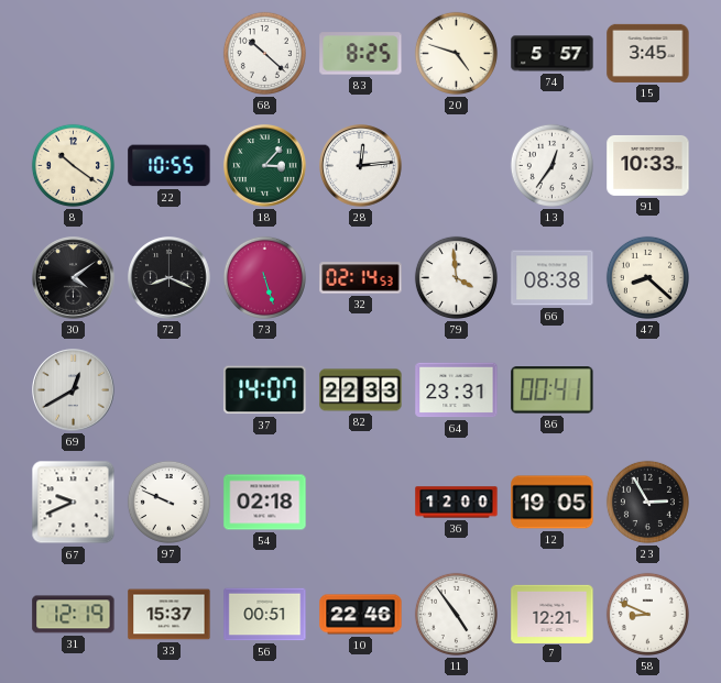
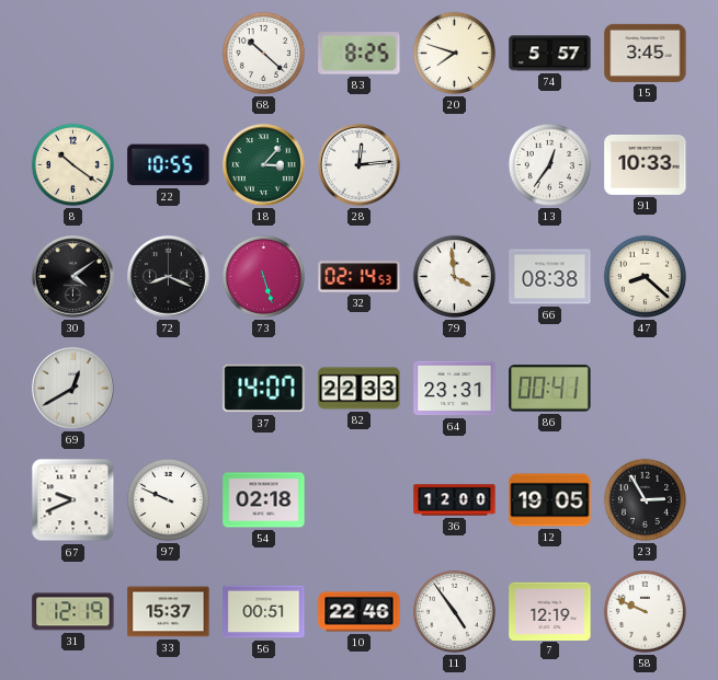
20: 4:48 -> 7:48 (454, 53)
7: 12:21 -> 12:19 (550, 611)
58: 8:49 -> 9:49 (645, 611)
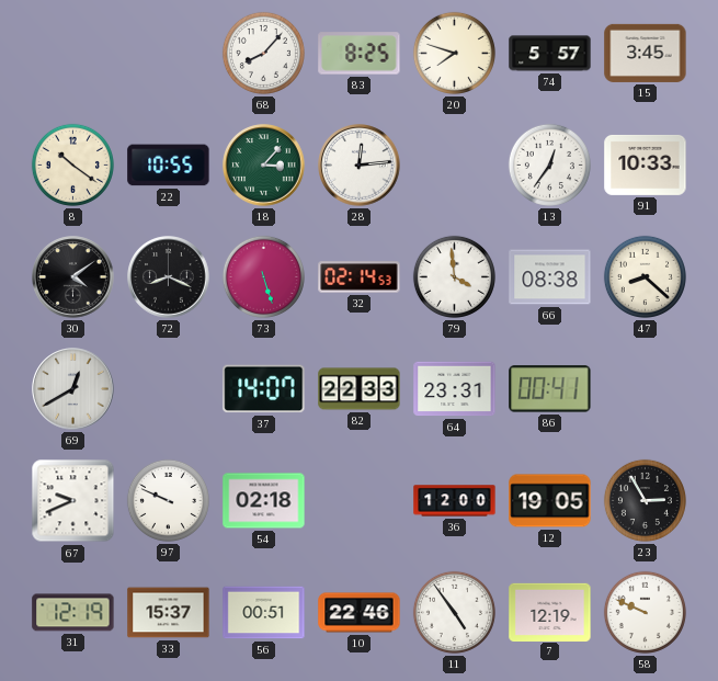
68: 10:22 -> 8:07 (263, 53)
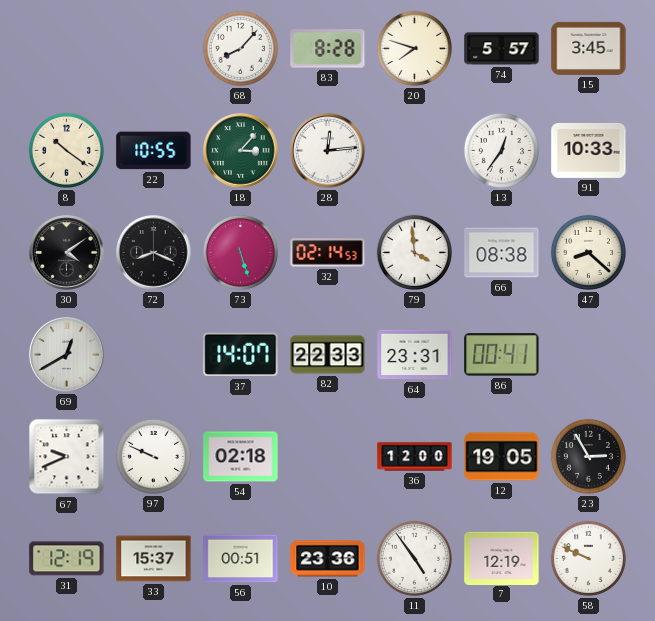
83: 8:25 -> 8:28 (328, 49)
10: 22:46 -> 23:36 (328, 559)
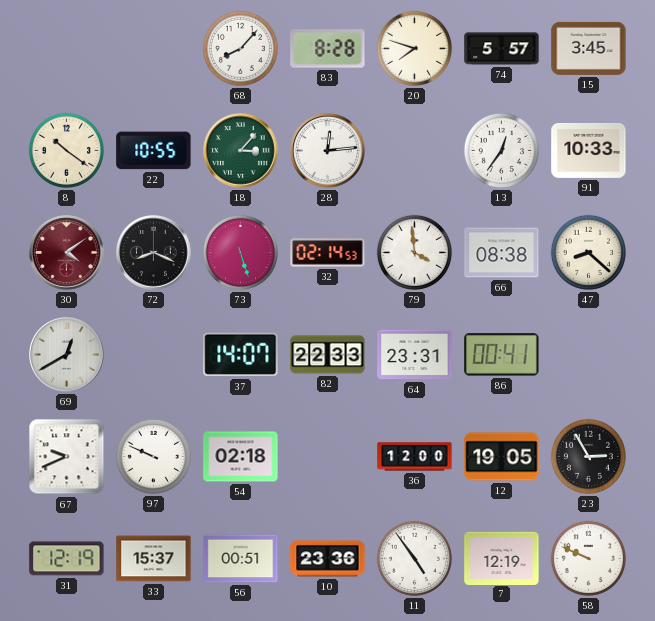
30 dial: black -> burgundy (67, 253)
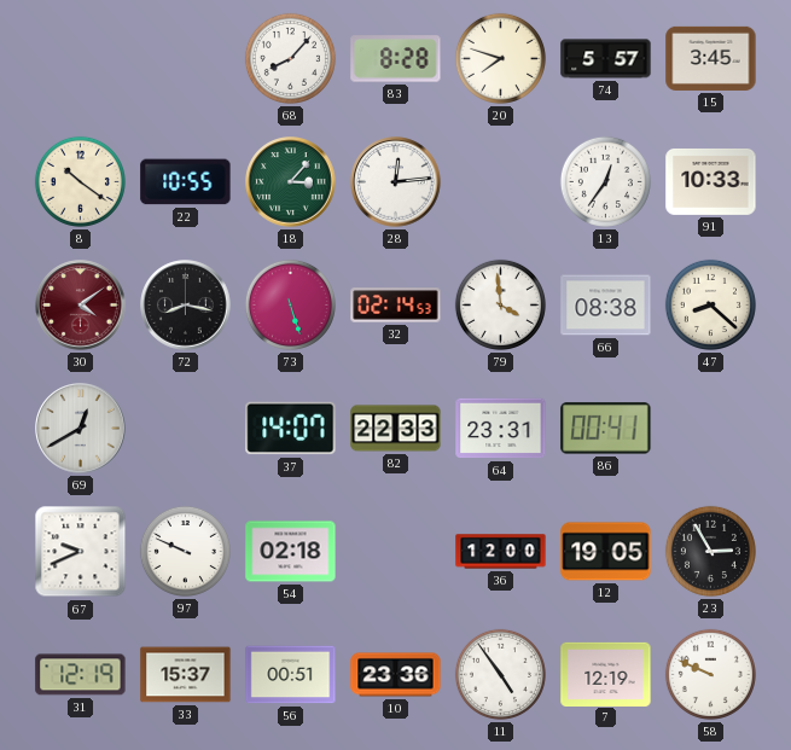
72: 8:19 -> 8:17 (186, 306)
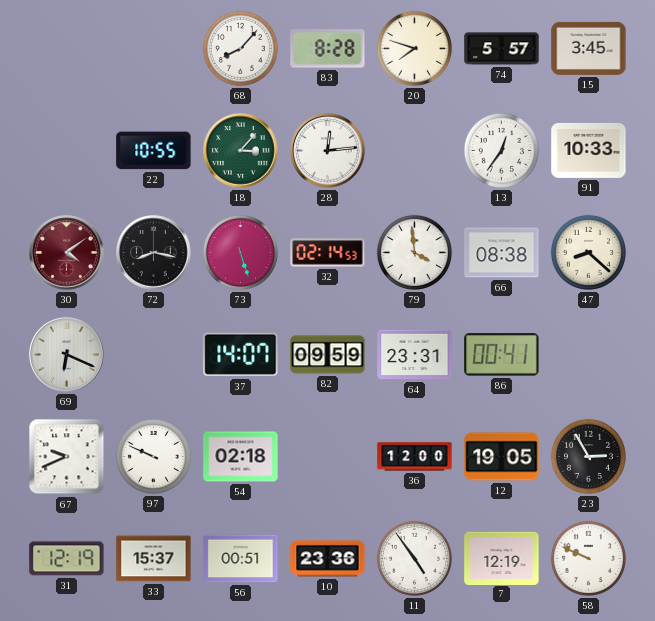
8: 10:21 -> none (80, 181)
69: 12:40 -> 6:19 (67, 355)
82: 22:33 -> 09:59 (328, 355)
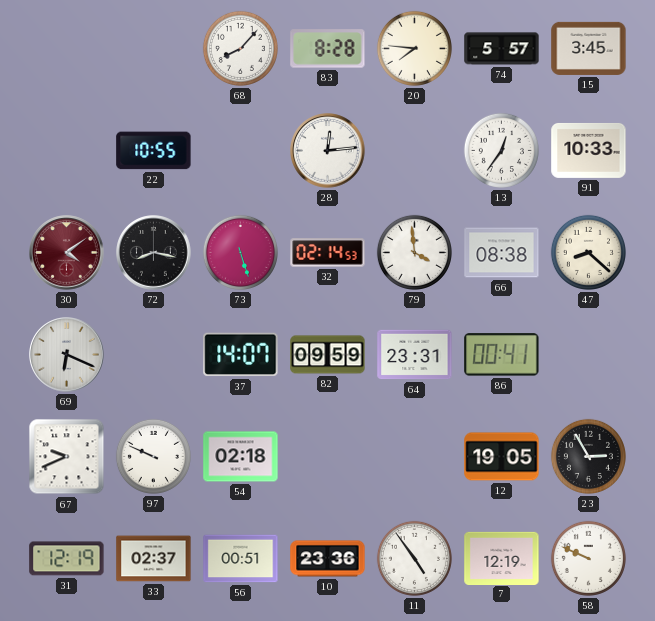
20: 7:48 -> 7:46 (414, 48)
18: 3:07 -> none (241, 151)
36: 12:00 -> none (415, 457)
33: 15:37 -> 02:37 (154, 559)
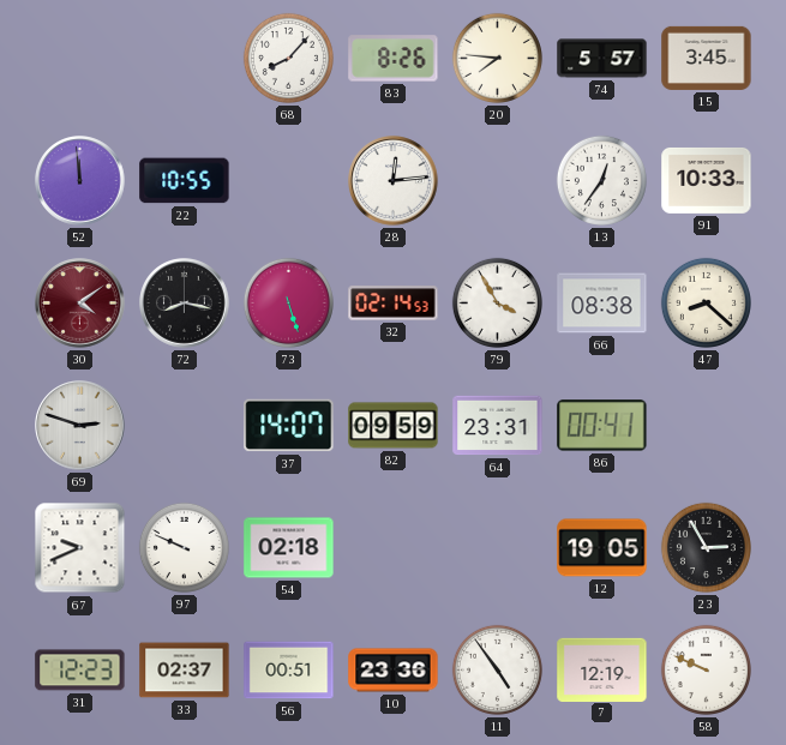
83: 8:28 -> 8:26 (394, 59)
52: none -> 11:59 (80, 181)
79: 3:59 -> 3:55 (497, 302)
69: 6:19 -> 2:48 (80, 426)
31: 12:19 -> 12:23 (80, 671)
